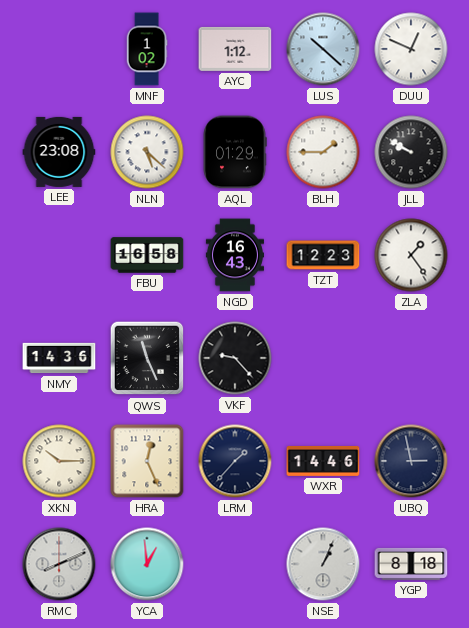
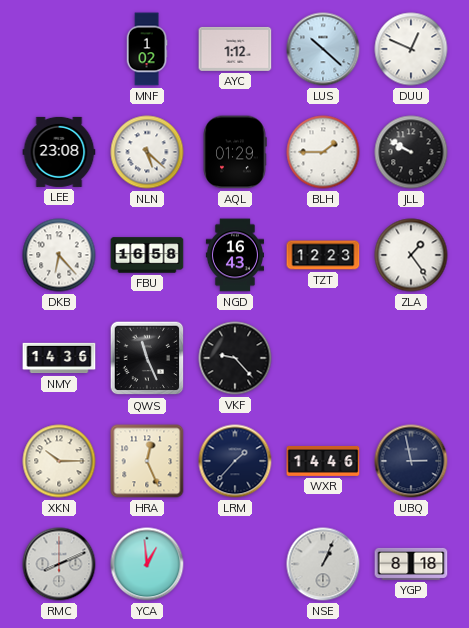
DKB: none -> 6:23 (59, 255)
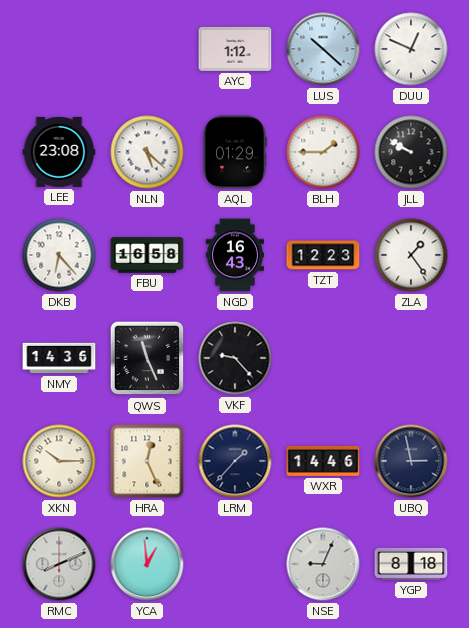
MNF: 1:02 -> none (147, 49)
NSE: 1:04 -> 9:04 (323, 564)
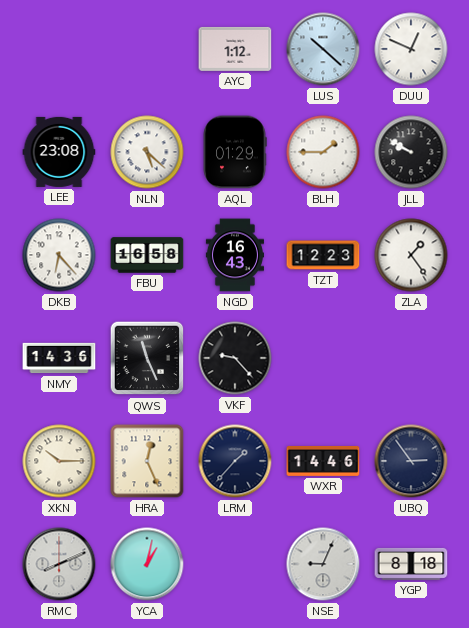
UBQ: 2:58 -> 2:54 (411, 461)
YCA: 12:59 -> 1:02 (147, 564)
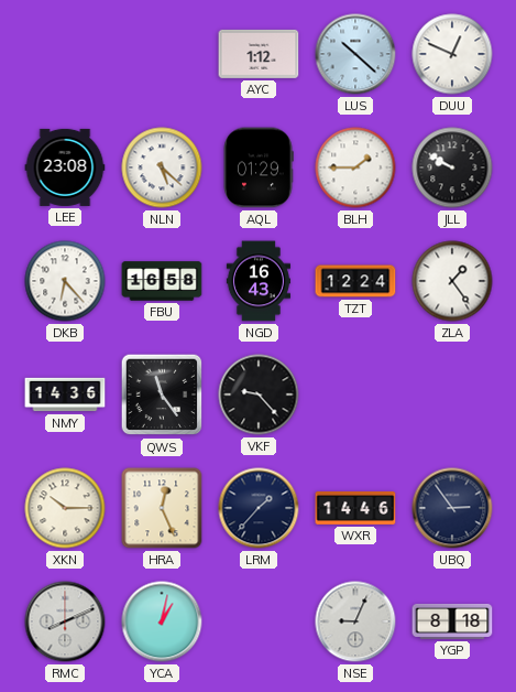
TZT: 12:23 -> 12:24 (355, 281)
QWS: 11:26 -> 11:24 (162, 394)
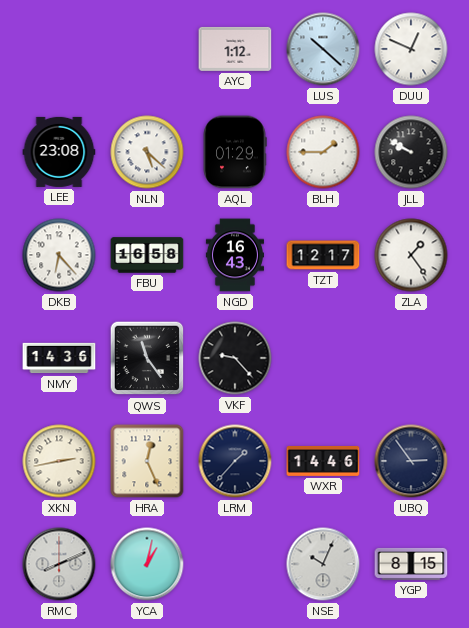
TZT: 12:24 -> 12:17 (323, 255)
XKN: 10:15 -> 2:43 (59, 461)
NSE: 9:04 -> 10:04 (323, 564)
YGP: 8:18 -> 8:15 (411, 564)
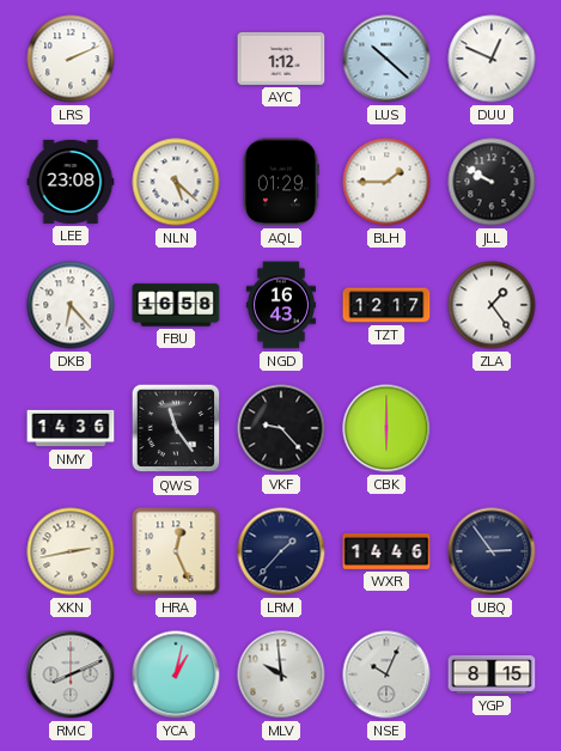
LRS: none -> 2:11 (71, 59)
CBK: none -> 6:00 (386, 428)
MLV: none -> 9:59 (281, 674)
